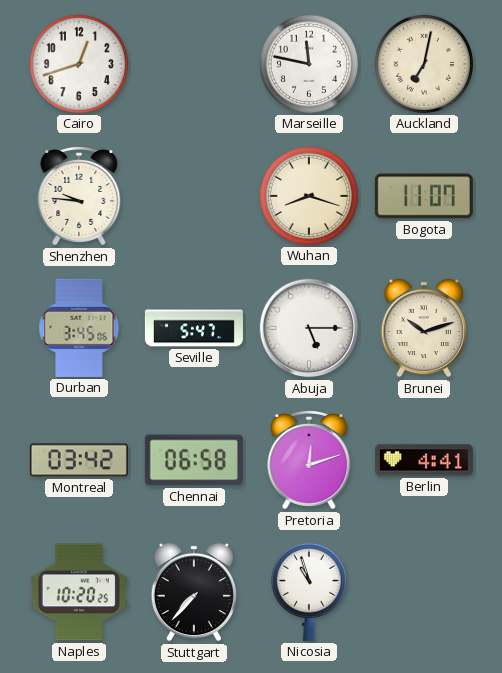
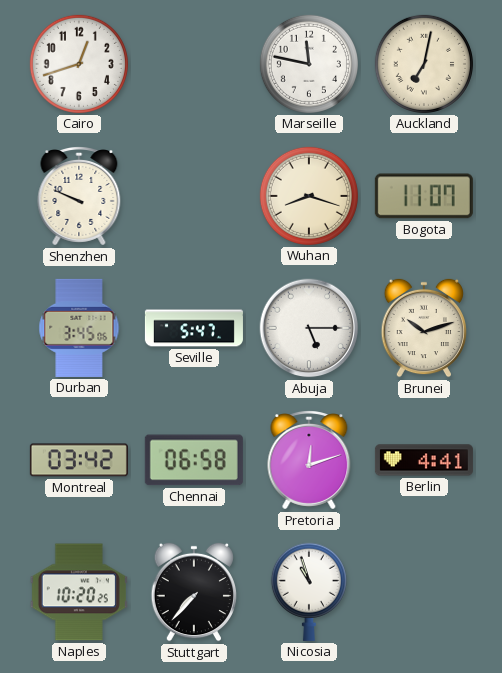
Shenzhen: 9:46 -> 9:49 (79, 197)
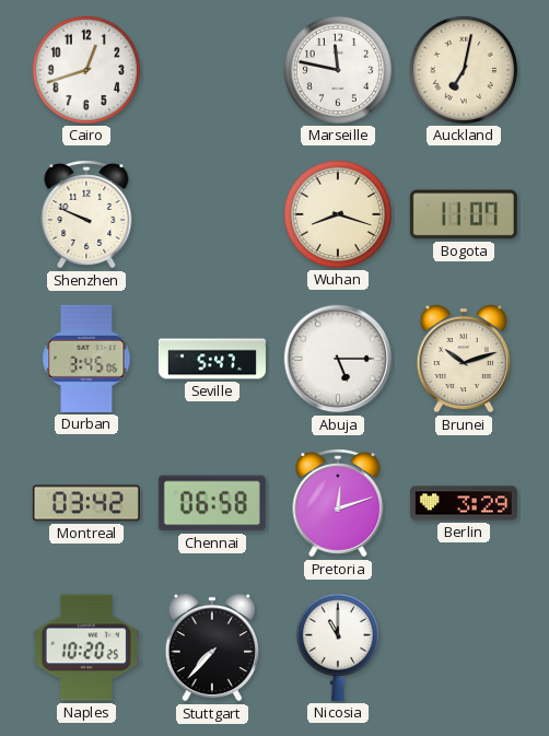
Berlin: 4:41 -> 3:29 (464, 503)
Nicosia: 10:57 -> 11:00 (338, 647)
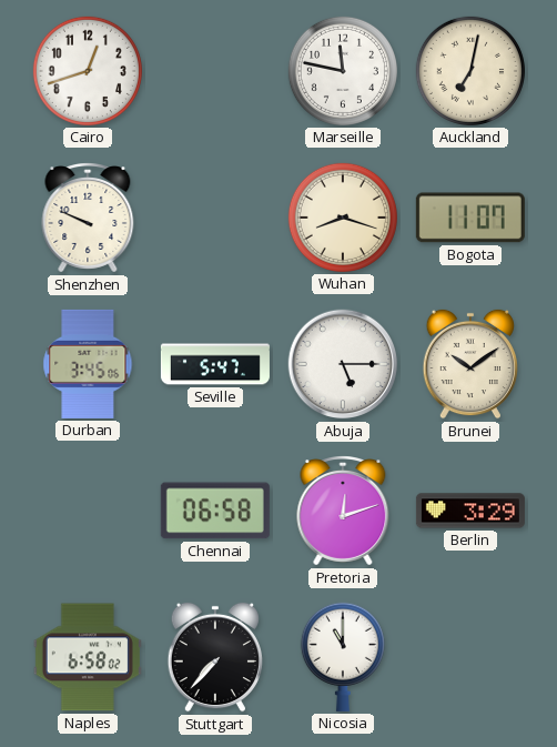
Brunei: 10:12 -> 10:09 (469, 364)
Montreal: 03:42 -> none (86, 503)
Naples: 10:20 -> 6:58 (88, 657)
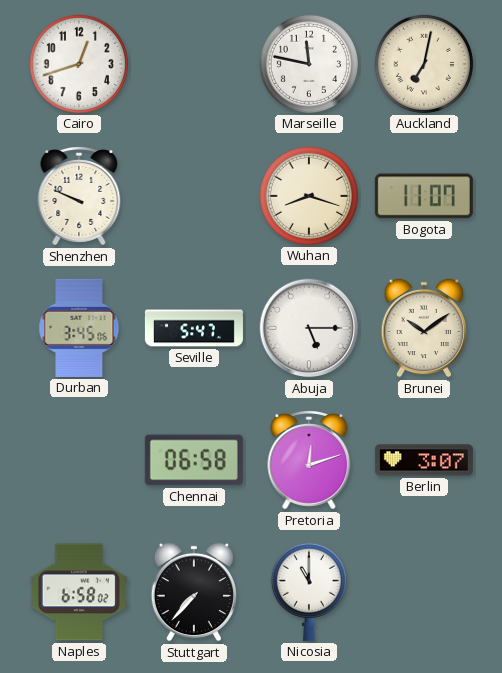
Berlin: 3:29 -> 3:07 (424, 460)
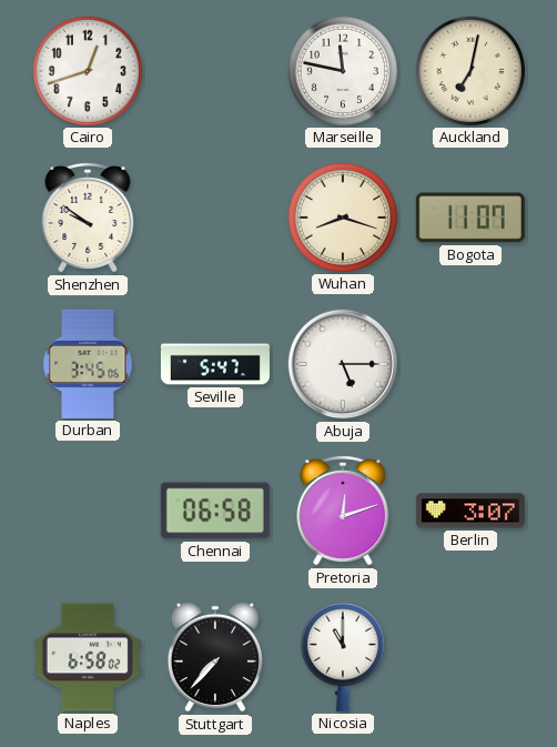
Shenzhen: 9:49 -> 9:51 (88, 219)
Brunei: 10:09 -> none (423, 328)
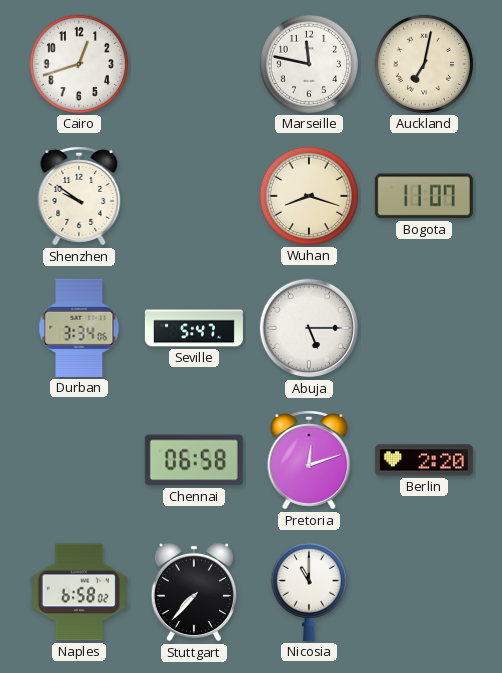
Durban: 3:45 -> 3:34 (79, 328)
Berlin: 3:07 -> 2:20 (424, 460)
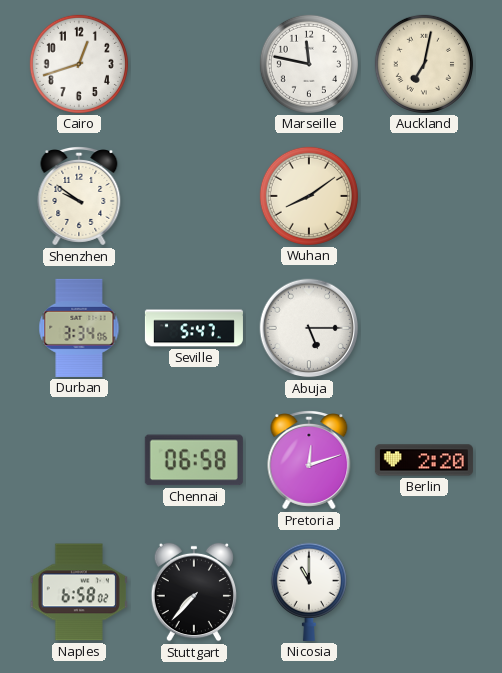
Wuhan: 8:18 -> 8:09 (309, 196)
Bogota: 11:07 -> none (424, 196)
